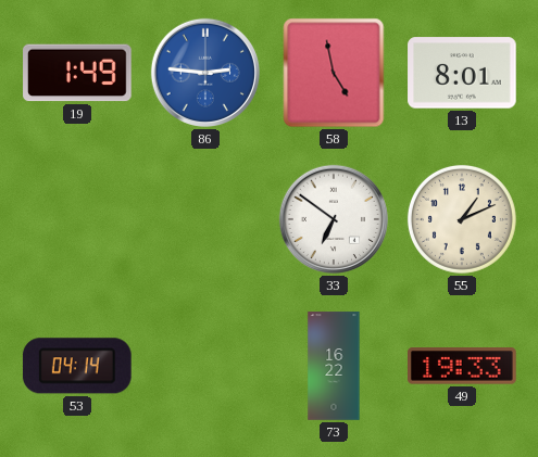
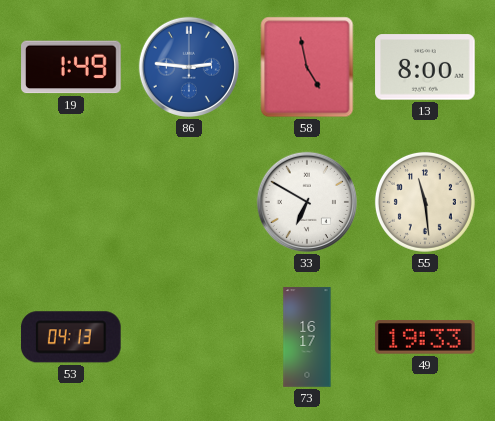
13: 8:01 -> 8:00 (425, 67)
33: 6:51 -> 6:50 (307, 202)
55: 1:11 -> 11:29 (425, 202)
53: 04:14 -> 04:13 (71, 337)
73: 16:22 -> 16:17 (307, 337)
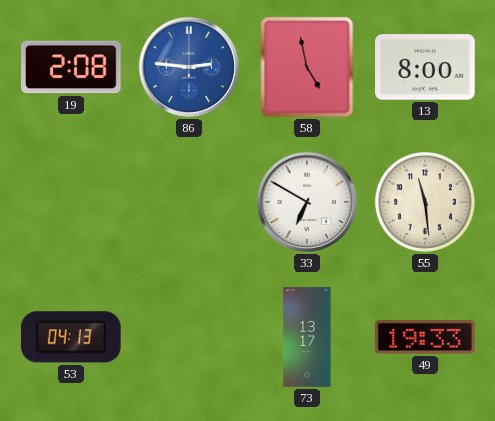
19: 1:49 -> 2:08 (71, 67)
73: 16:17 -> 13:17 (307, 337)
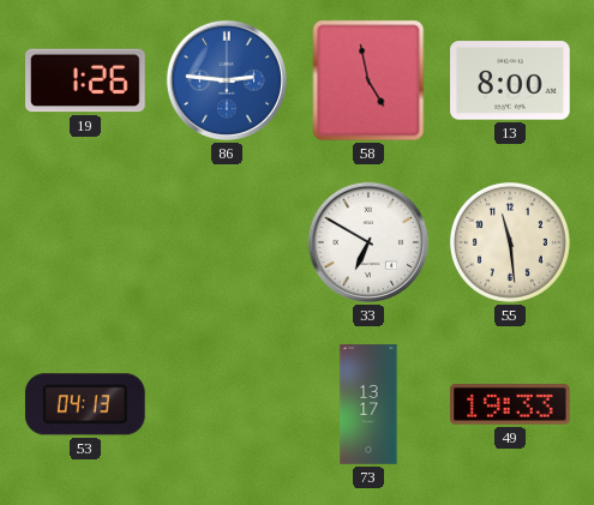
19: 2:08 -> 1:26 (85, 80)
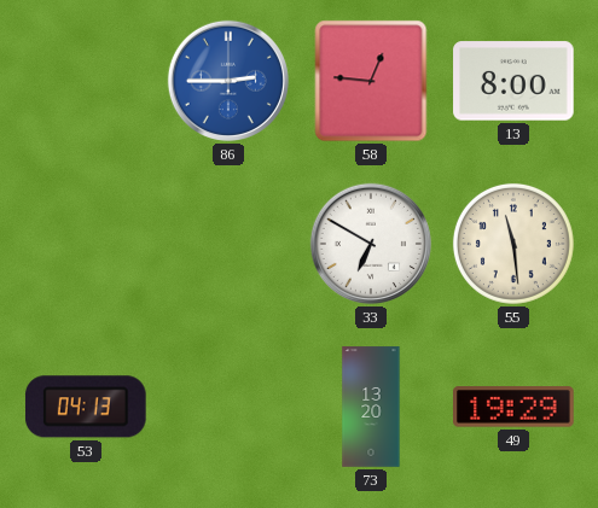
19: 1:26 -> none (85, 80)
86: 2:46 -> 2:45 (228, 81)
58: 4:58 -> 12:46 (371, 81)
73: 13:17 -> 13:20 (371, 407)
49: 19:33 -> 19:29 (515, 407)
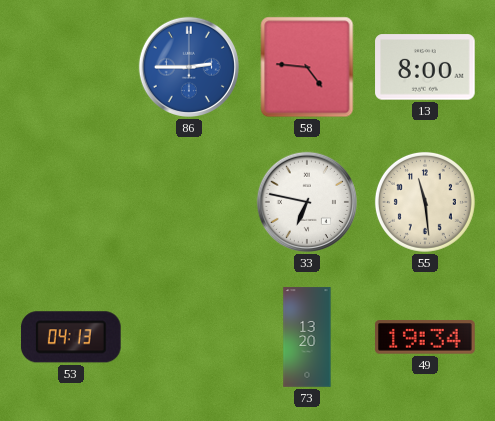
58: 12:46 -> 4:46 (307, 67)
33: 6:50 -> 6:47 (307, 202)
49: 19:29 -> 19:34 (426, 337)
